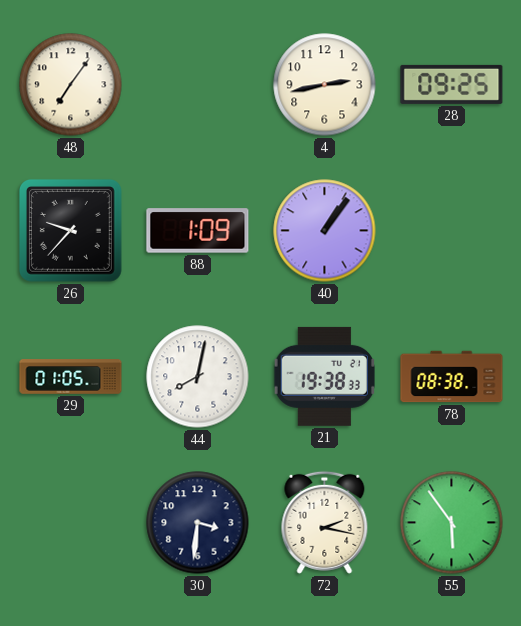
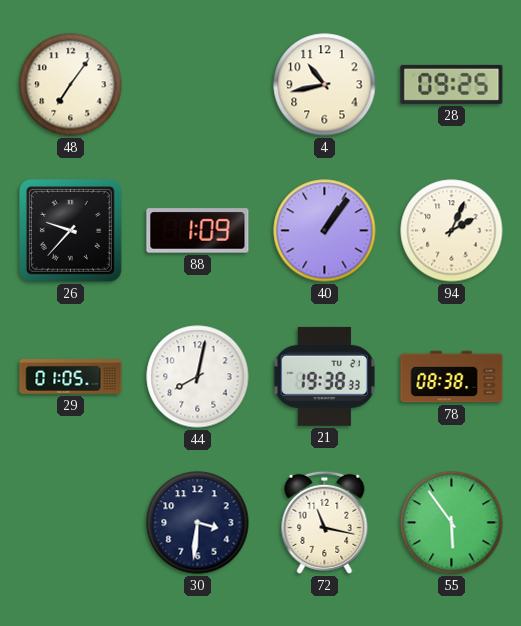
4: 2:43 -> 10:43 (325, 85)
94: none -> 2:04 (452, 231)
72: 2:17 -> 11:17 (325, 522)
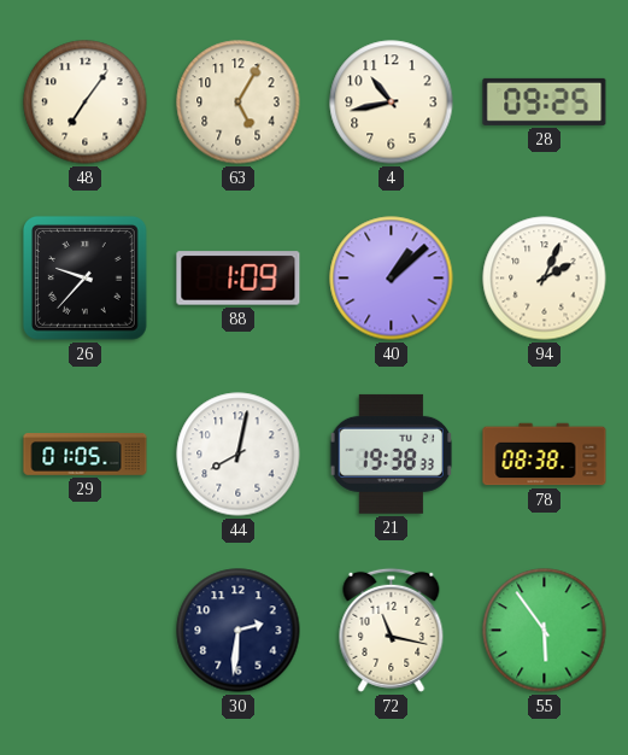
63: none -> 5:05 (239, 103)
40: 1:06 -> 1:08 (392, 279)
30: 3:31 -> 2:31 (239, 631)
